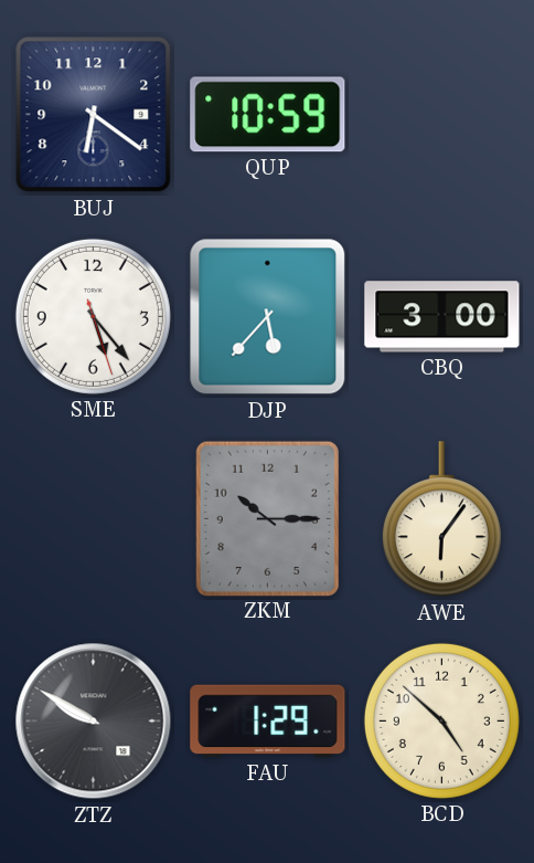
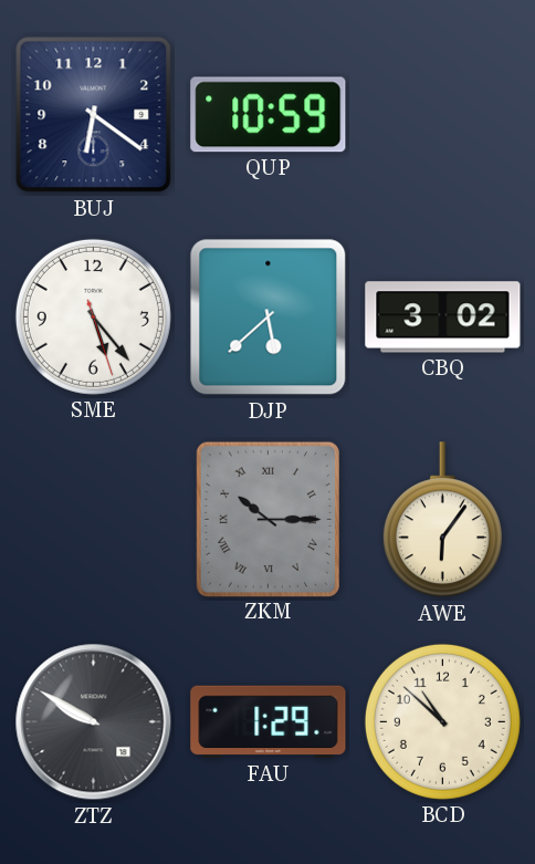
DJP: 5:37 -> 5:38 (269, 318)
CBQ: 3:00 -> 3:02 (443, 318)
ZKM numerals: Arabic -> Roman (267, 519)
BCD: 4:52 -> 10:52 (442, 721)
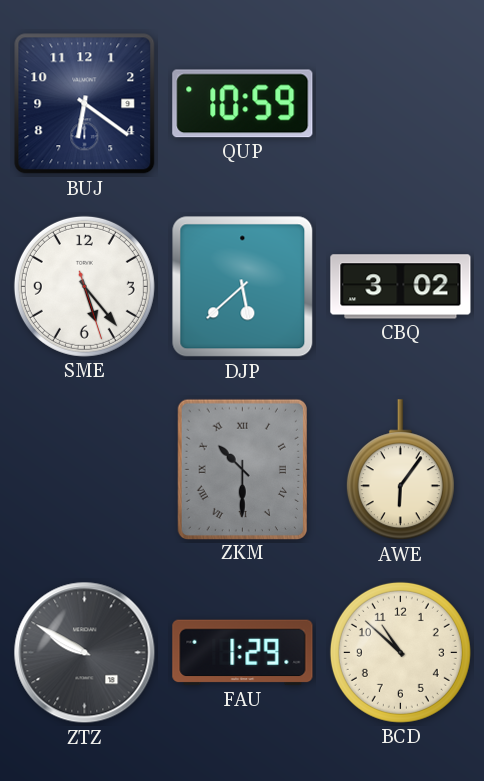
ZKM: 10:15 -> 10:30 (242, 469)
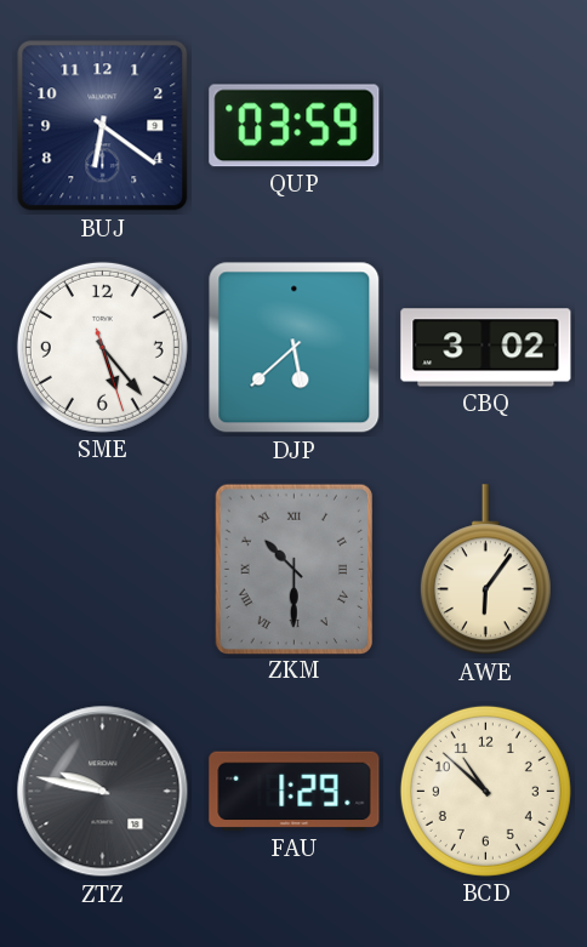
QUP: 10:59 -> 03:59 (295, 126)
ZTZ: 9:50 -> 9:47 (103, 792)
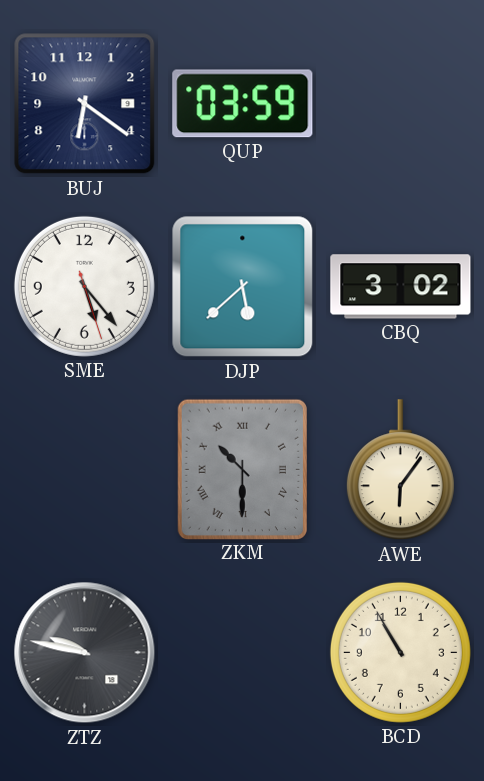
FAU: 1:29 -> none (295, 792)
BCD: 10:52 -> 10:55 (400, 652)
